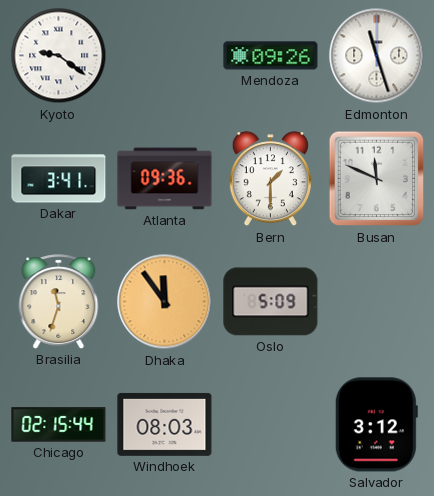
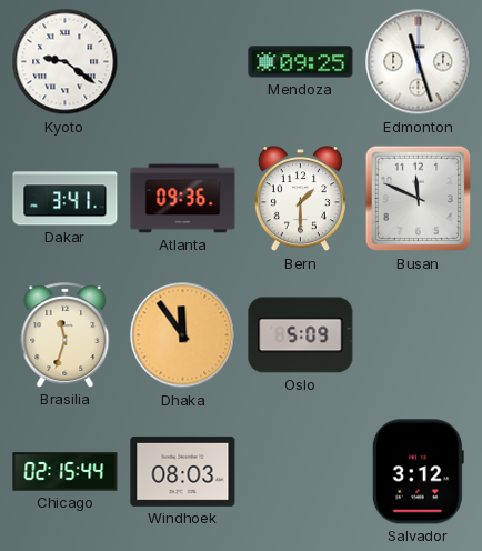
Mendoza: 09:26 -> 09:25 (301, 62)
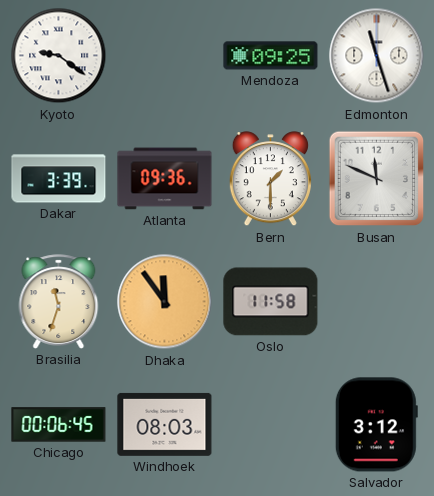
Dakar: 3:41 -> 3:39 (59, 179)
Oslo: 5:09 -> 11:58 (271, 302)
Chicago: 02:15 -> 00:06 (59, 425)
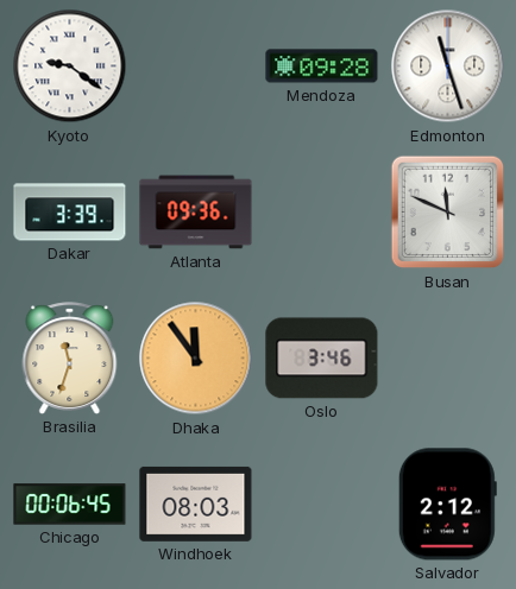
Mendoza: 09:25 -> 09:28 (322, 66)
Bern: 1:30 -> none (270, 179)
Oslo: 11:58 -> 3:46 (322, 359)
Salvador: 3:12 -> 2:12 (447, 505)
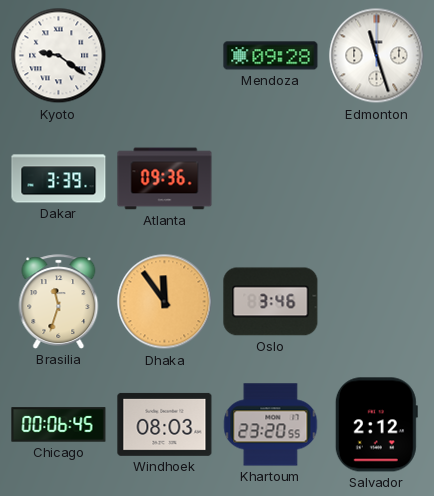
Busan: 11:49 -> none (448, 213)
Khartoum: none -> 23:20 (271, 425)
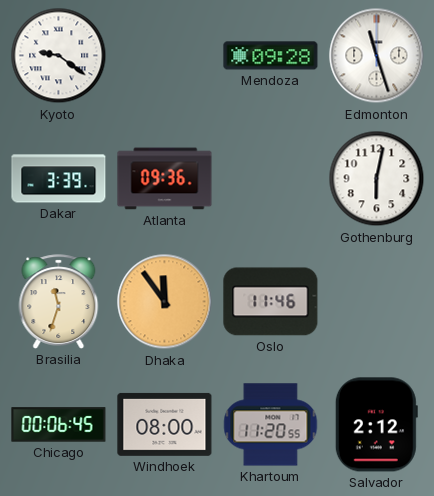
Gothenburg: none -> 6:02 (377, 179)
Oslo: 3:46 -> 11:46 (271, 302)
Windhoek: 08:03 -> 08:00 (165, 424)
Khartoum: 23:20 -> 11:20 (271, 425)
